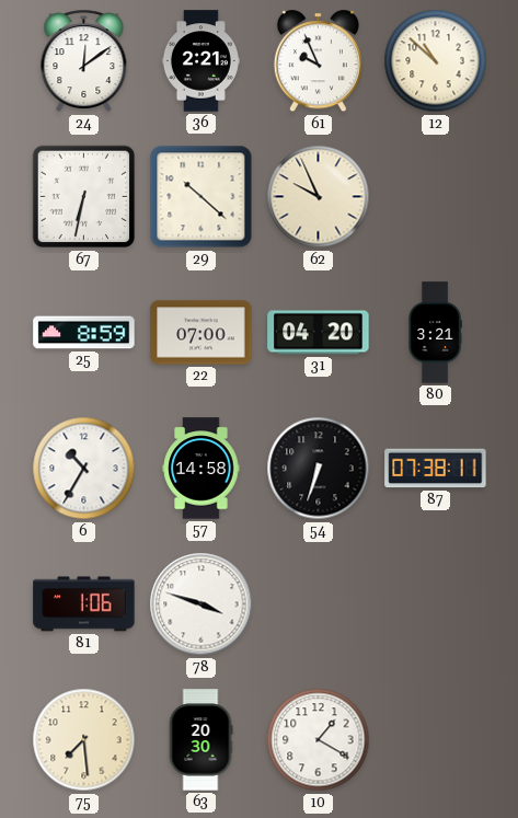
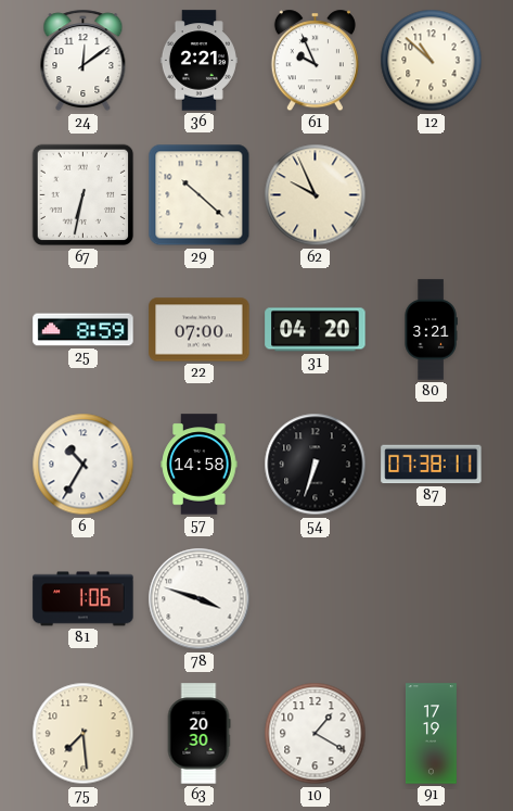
91: none -> 17:19 (431, 734)
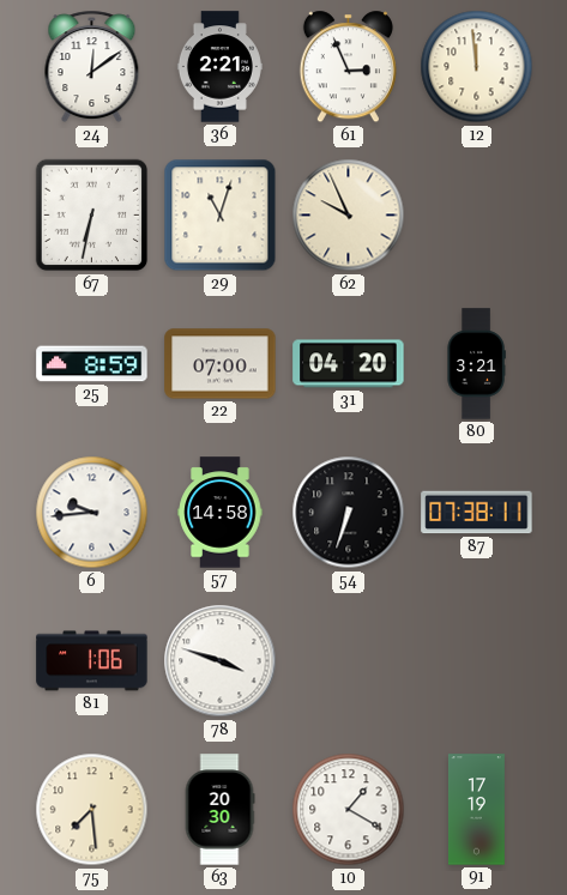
61: 9:56 -> 2:56 (348, 67)
12: 10:52 -> 11:59 (477, 67)
29: 10:22 -> 11:03 (221, 216)
6: 10:35 -> 9:44 (92, 513)
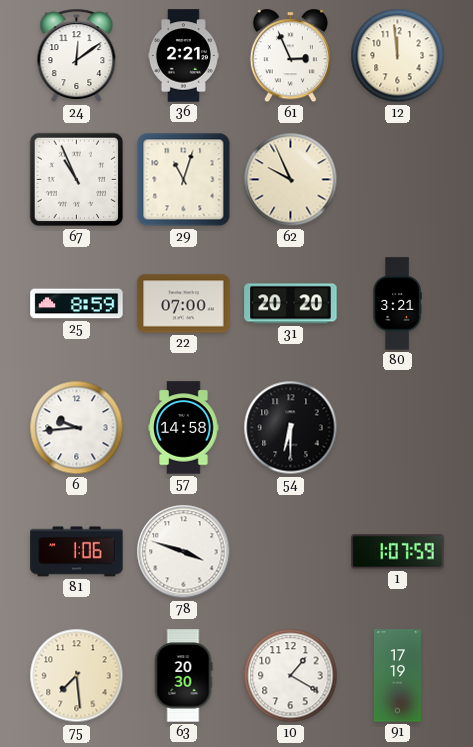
67: 6:32 -> 10:56 (77, 180)
31: 04:20 -> 20:20 (291, 304)
54: 6:33 -> 6:30 (291, 428)
87: 07:38 -> none (477, 513)
1: none -> 1:07 (398, 552)
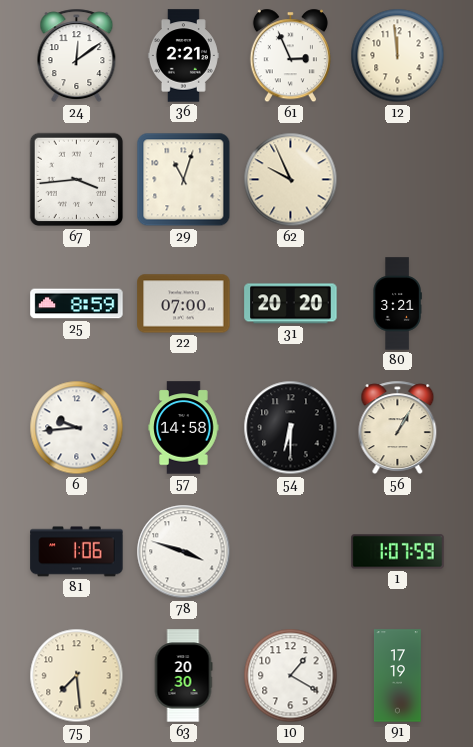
67: 10:56 -> 3:44 (77, 180)
56: none -> 1:05 (398, 428)
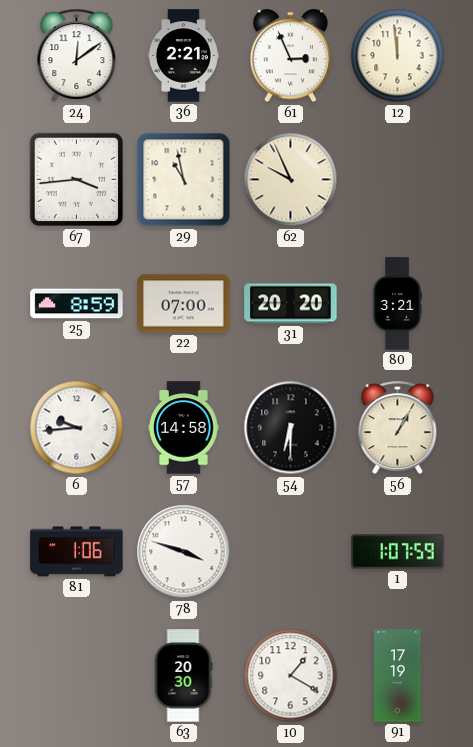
29: 11:03 -> 10:58 (184, 180)
75: 7:29 -> none (77, 676)
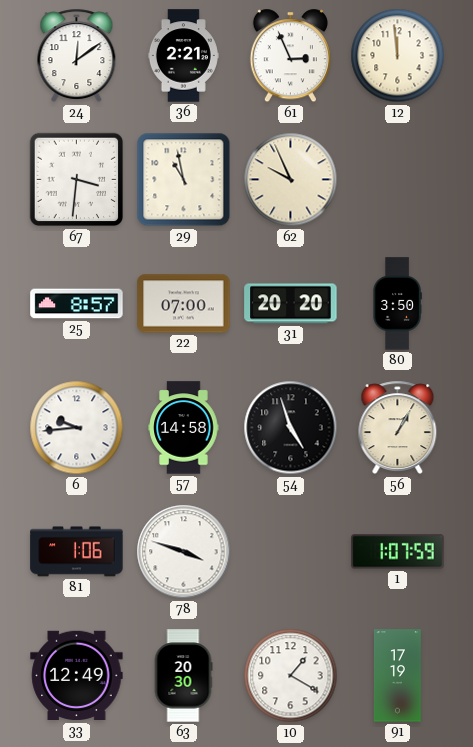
67: 3:44 -> 3:31 (77, 180)
25: 8:59 -> 8:57 (77, 304)
80: 3:21 -> 3:50 (397, 304)
54: 6:30 -> 4:57 (291, 428)
33: none -> 12:49 (77, 676)
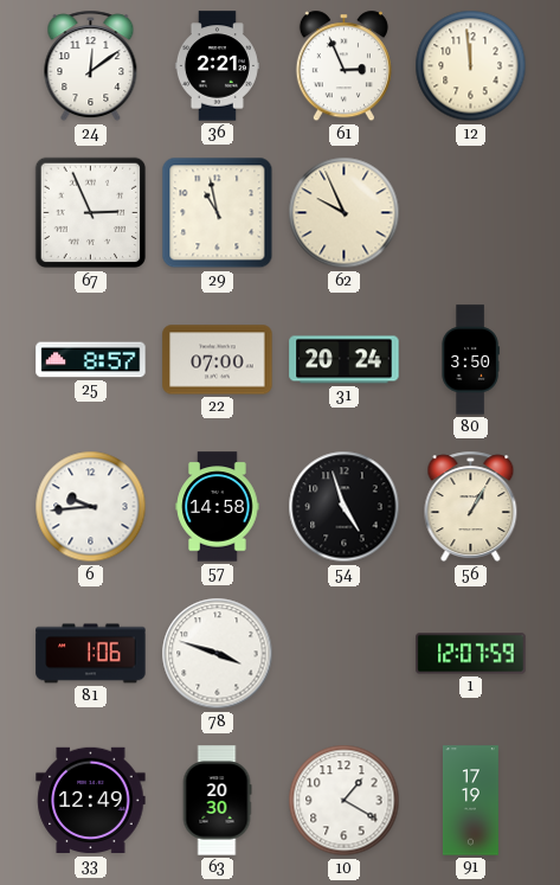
67: 3:31 -> 2:56 (91, 213)
31: 20:20 -> 20:24 (345, 360)
1: 1:07 -> 12:07 (471, 654)
